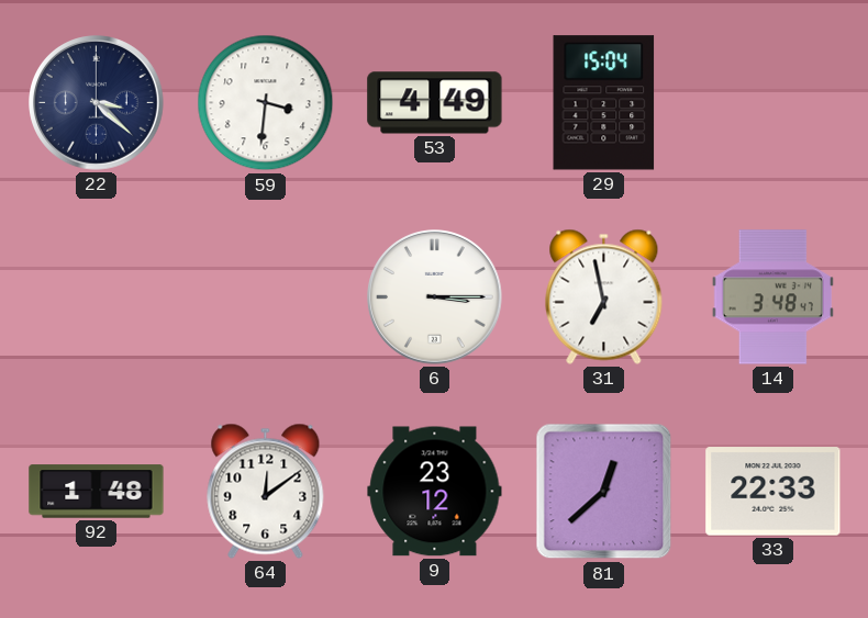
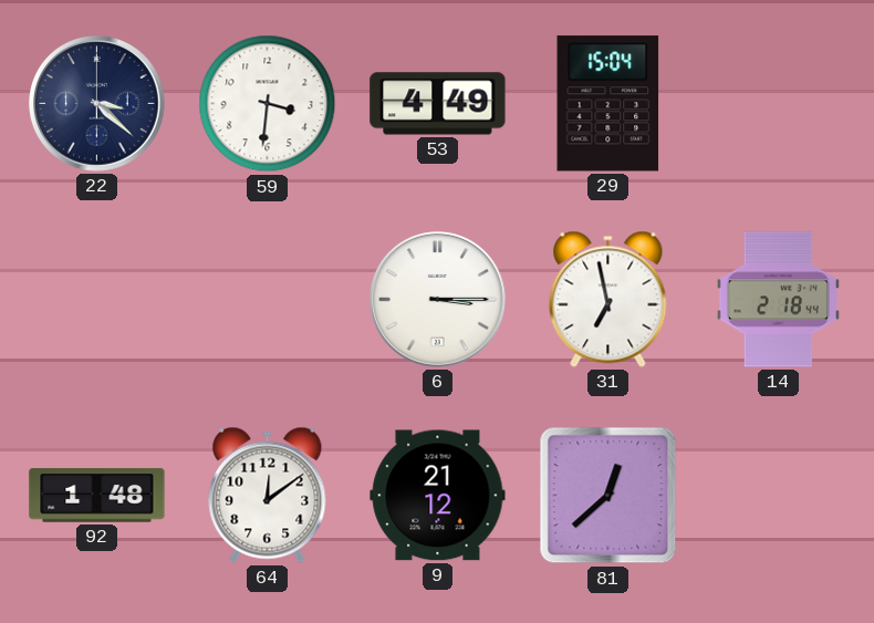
14: 3:48 -> 2:18 (778, 300)
9: 23:12 -> 21:12 (438, 496)
33: 22:33 -> none (774, 492)
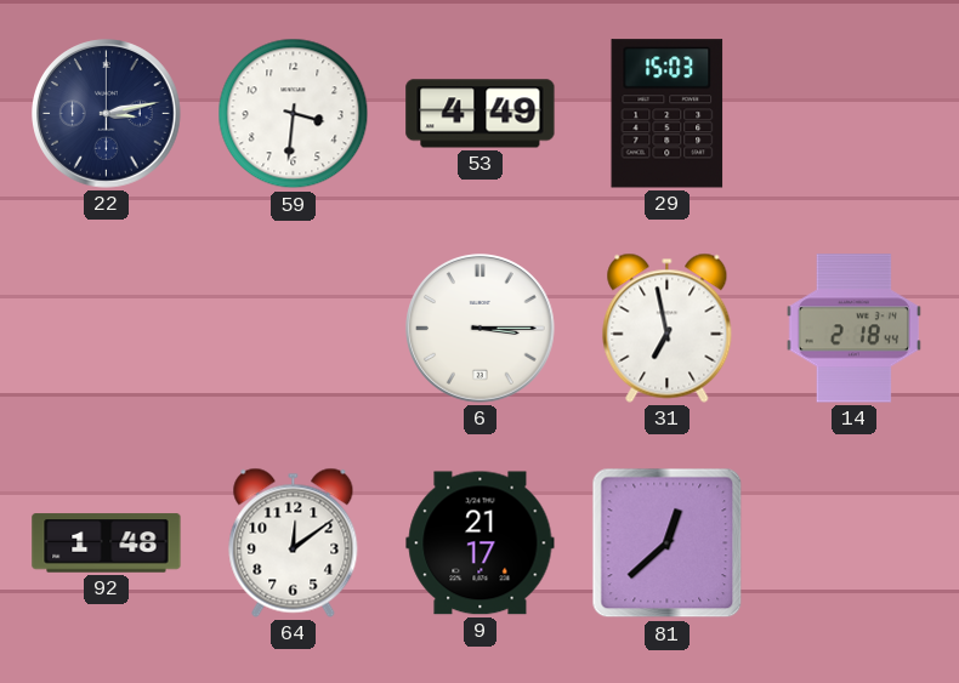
22: 3:22 -> 3:13 (107, 114)
29: 15:04 -> 15:03 (668, 114)
9: 21:12 -> 21:17 (481, 543)
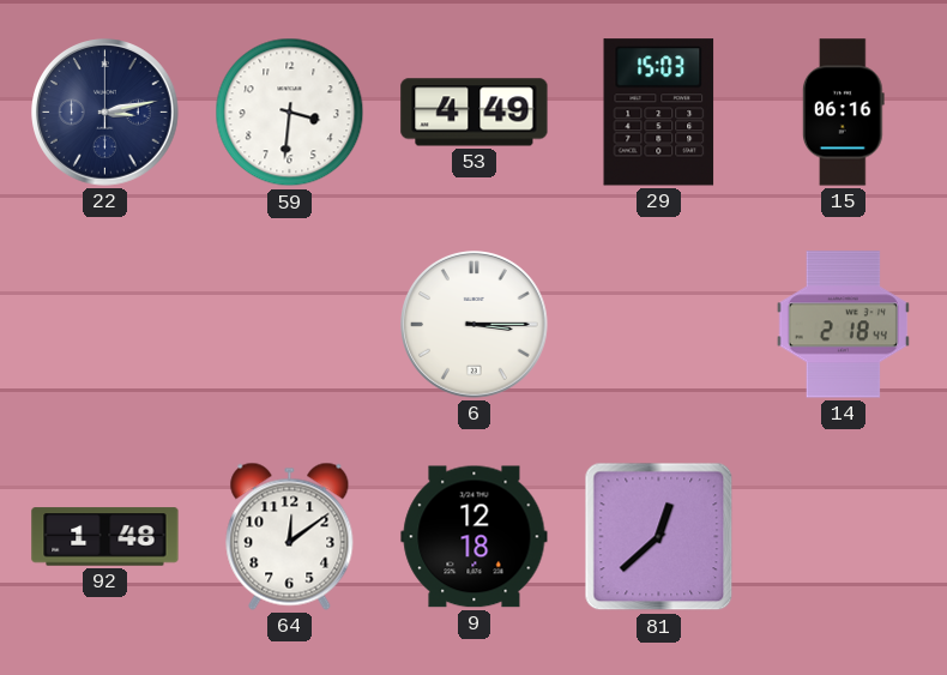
15: none -> 06:16 (843, 113)
31: 6:58 -> none (668, 328)
9: 21:17 -> 12:18 (475, 537)
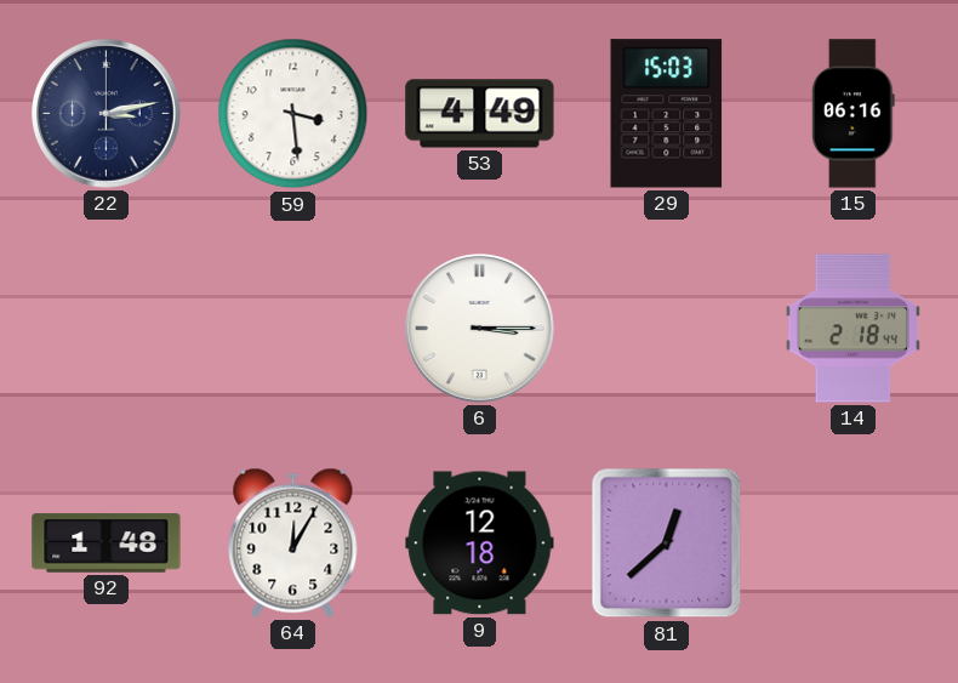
59: 3:31 -> 3:29 (293, 114)
64: 12:09 -> 12:05 (293, 542)
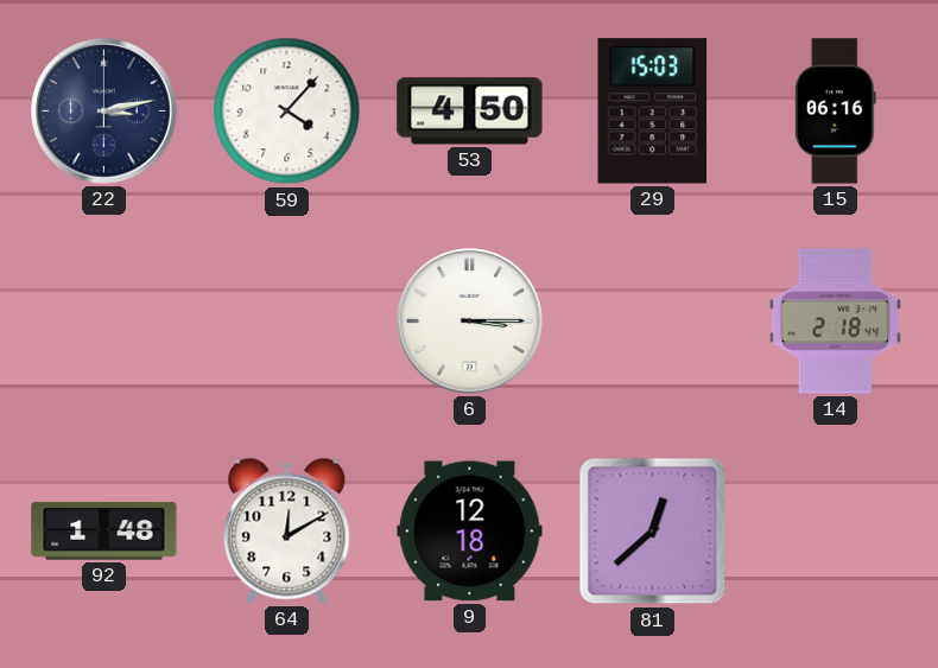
59: 3:29 -> 4:07 (287, 112)
53: 4:49 -> 4:50 (470, 112)
64: 12:05 -> 12:10 (287, 530)
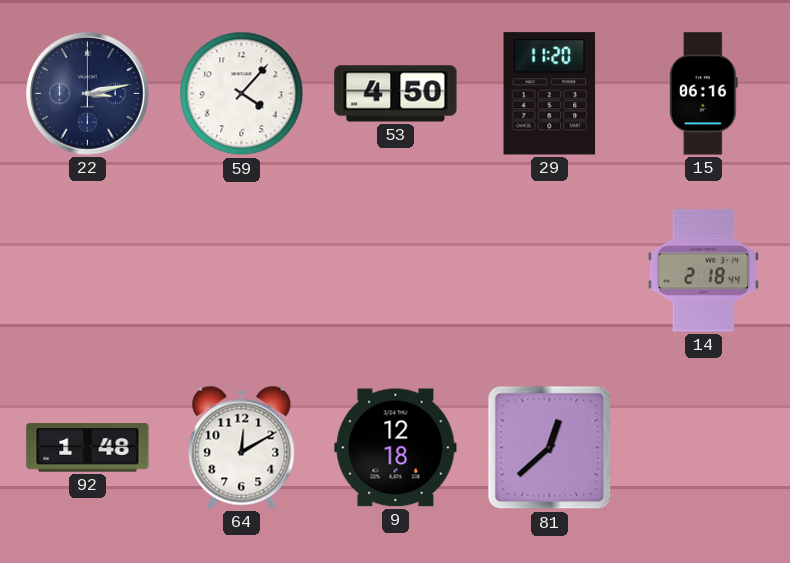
29: 15:03 -> 11:20 (550, 94)
6: 3:15 -> none (470, 322)
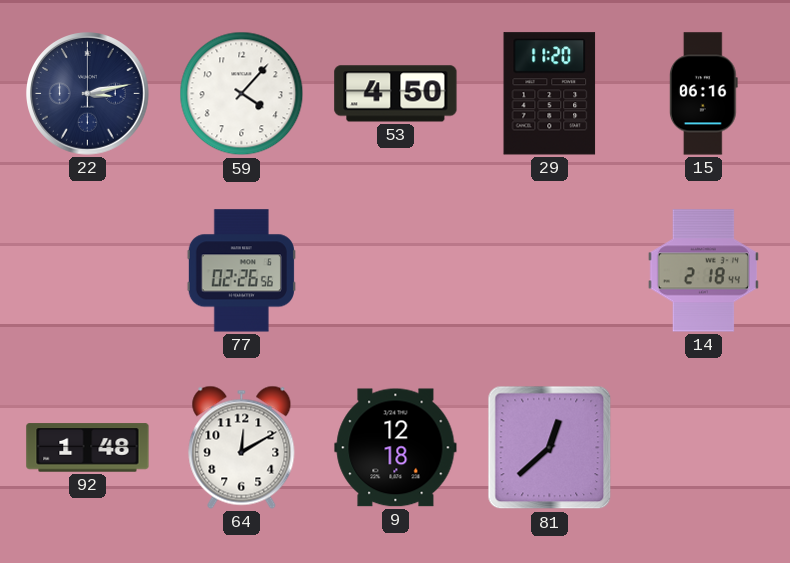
77: none -> 02:26 (241, 271)
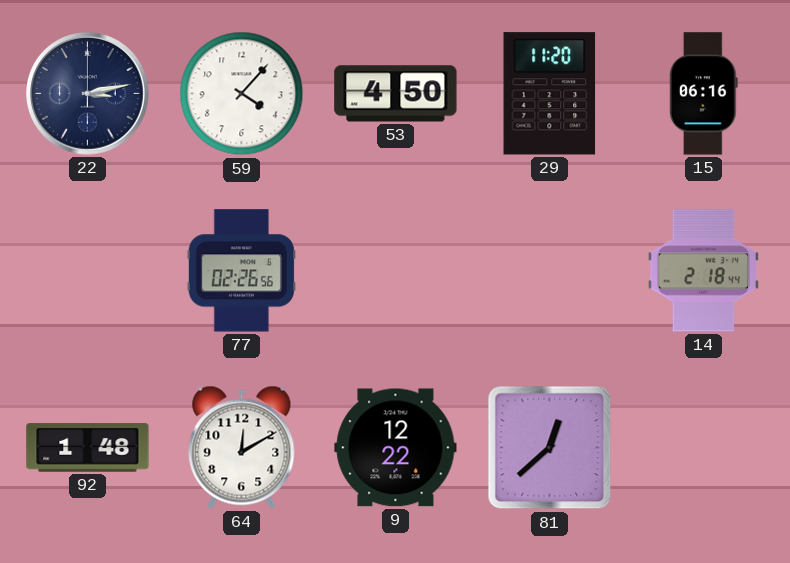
9: 12:18 -> 12:22 (396, 448)
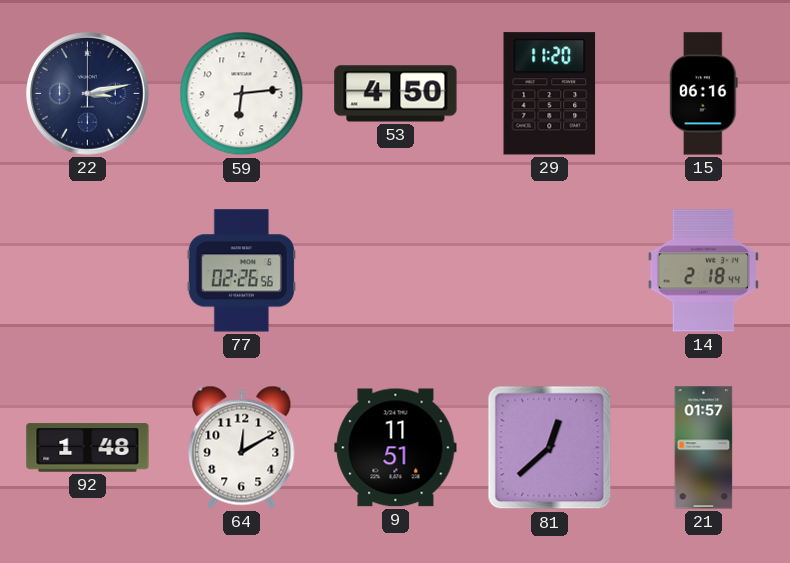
59: 4:07 -> 6:14 (242, 94)
9: 12:22 -> 11:51 (396, 448)
21: none -> 01:57 (704, 448)
